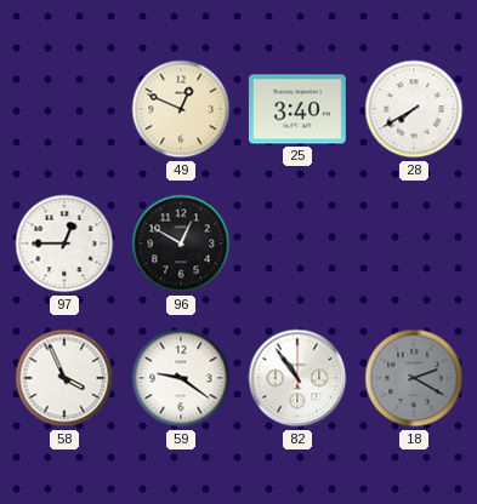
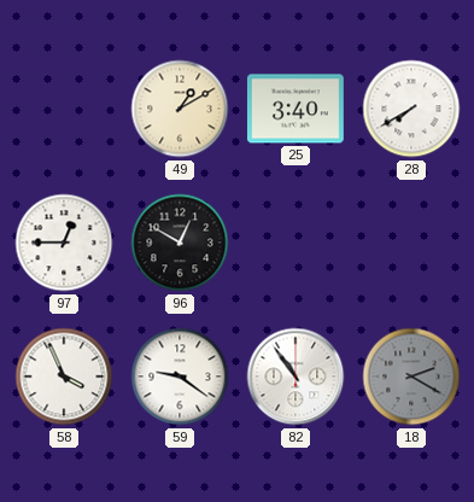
49: 12:49 -> 1:10 (180, 109)
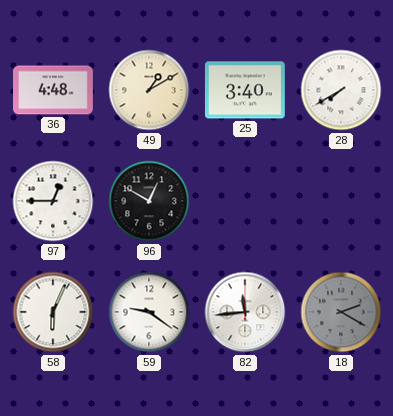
36: none -> 4:48 (54, 90)
58: 3:56 -> 6:04 (53, 312)
82: 10:54 -> 11:44 (245, 312)
